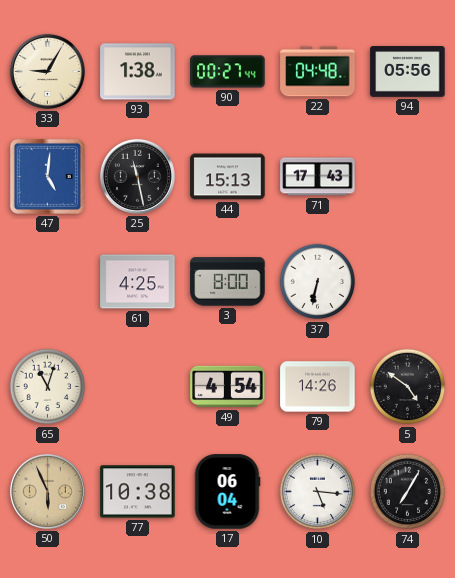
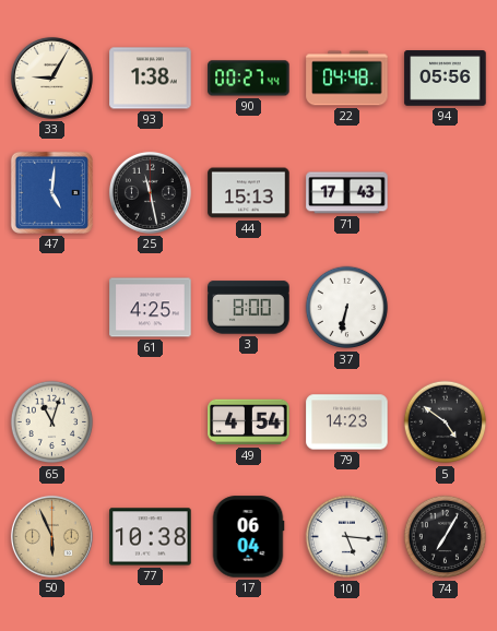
79: 14:26 -> 14:23 (347, 422)
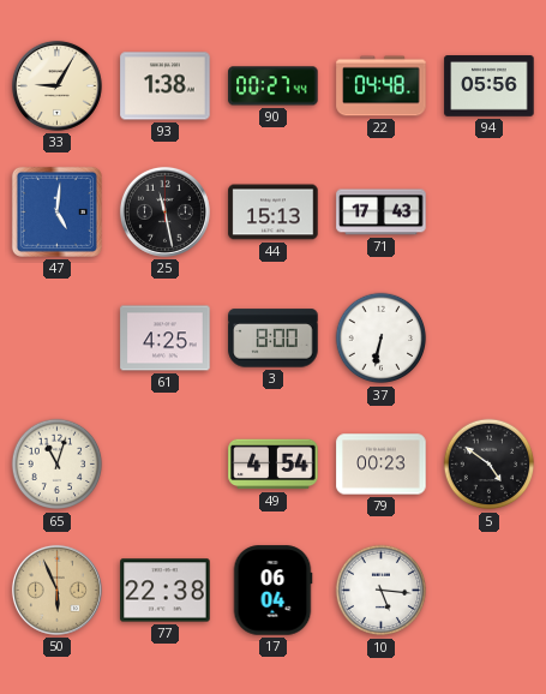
79: 14:23 -> 00:23 (382, 465)
77: 10:38 -> 22:38 (166, 591)
74: 7:05 -> none (446, 537)
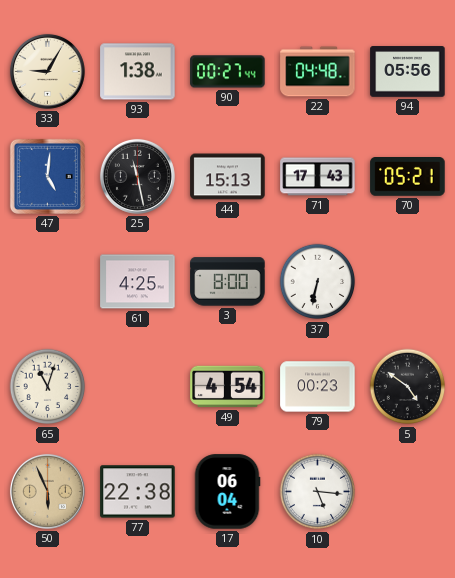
70: none -> 05:21 (408, 177)
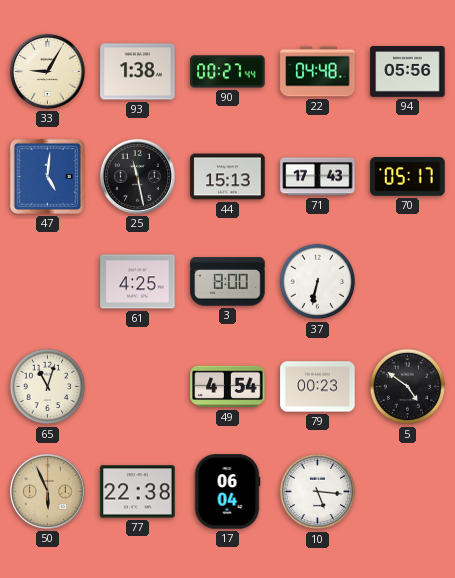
70: 05:21 -> 05:17 (408, 177)
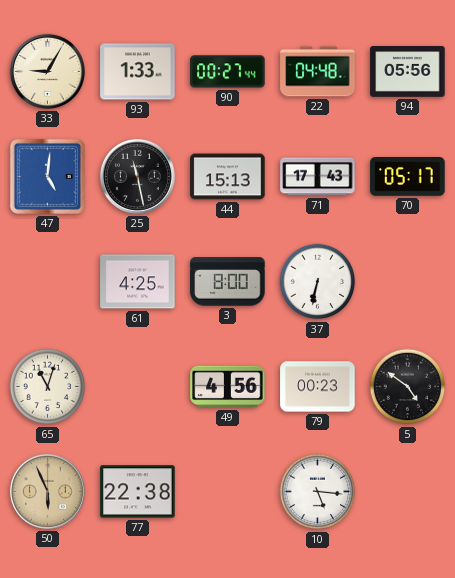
93: 1:38 -> 1:33 (138, 72)
49: 4:54 -> 4:56 (228, 387)
17: 06:04 -> none (227, 492)
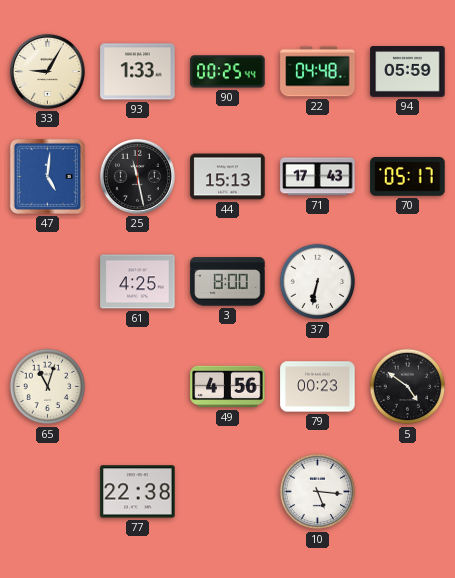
90: 00:27 -> 00:25 (228, 72)
94: 05:56 -> 05:59 (408, 72)
50: 5:56 -> none (47, 491)
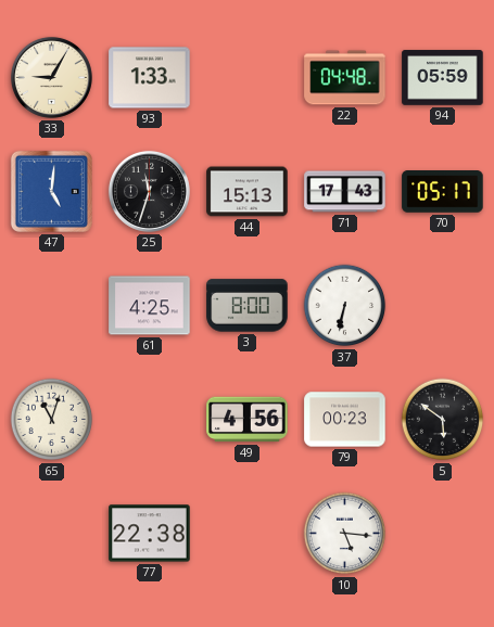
90: 00:25 -> none (228, 72)
25: 11:28 -> 11:33 (149, 191)
5: 4:51 -> 5:51 (443, 420)
